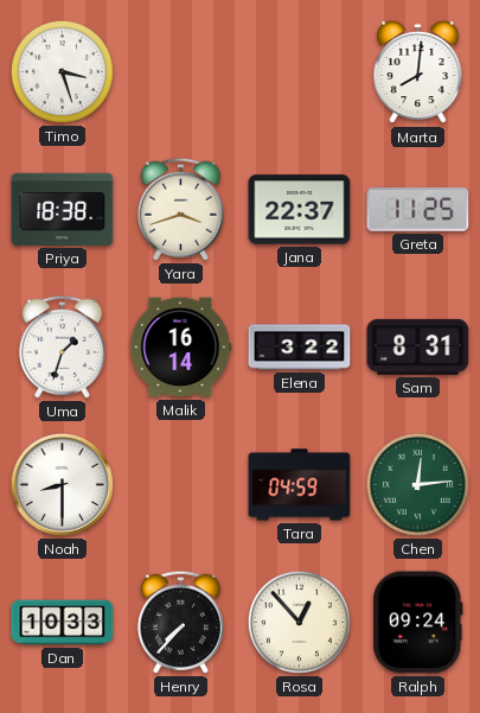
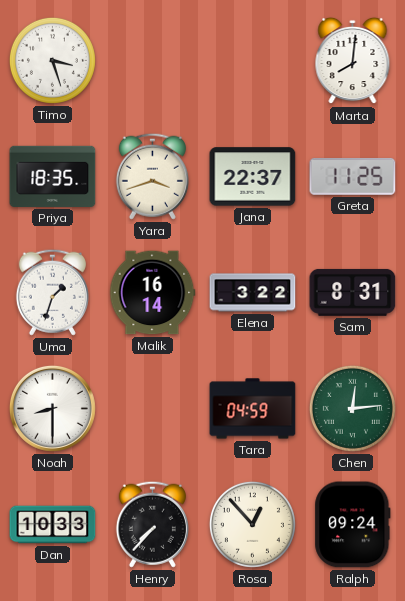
Priya: 18:38 -> 18:35 (53, 176)
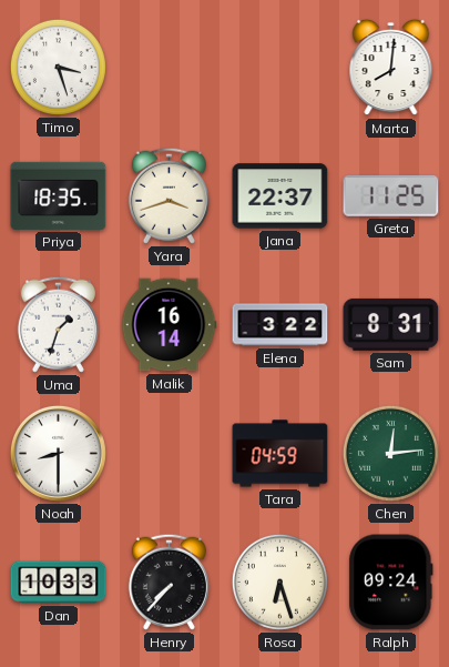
Rosa: 12:53 -> 6:27 (279, 582)
